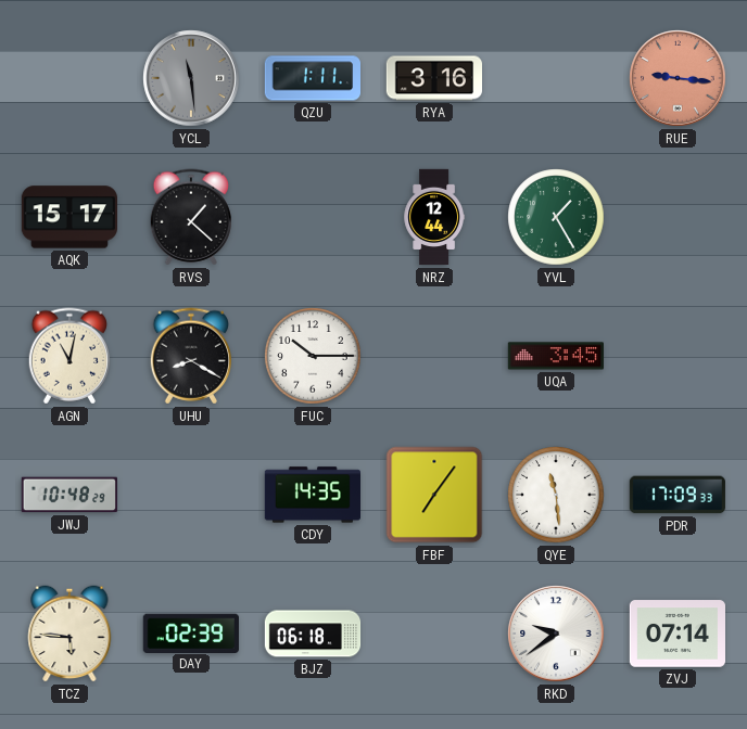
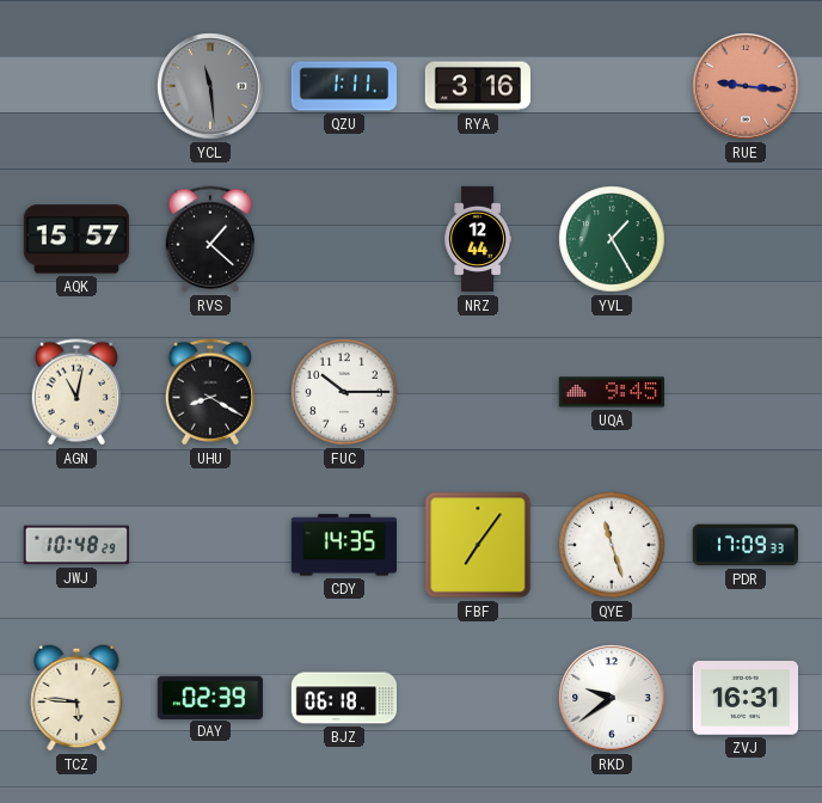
AQK: 15:17 -> 15:57 (75, 239)
UQA: 3:45 -> 9:45 (611, 392)
QYE: 11:29 -> 11:27 (612, 545)
ZVJ: 07:14 -> 16:31 (744, 698)
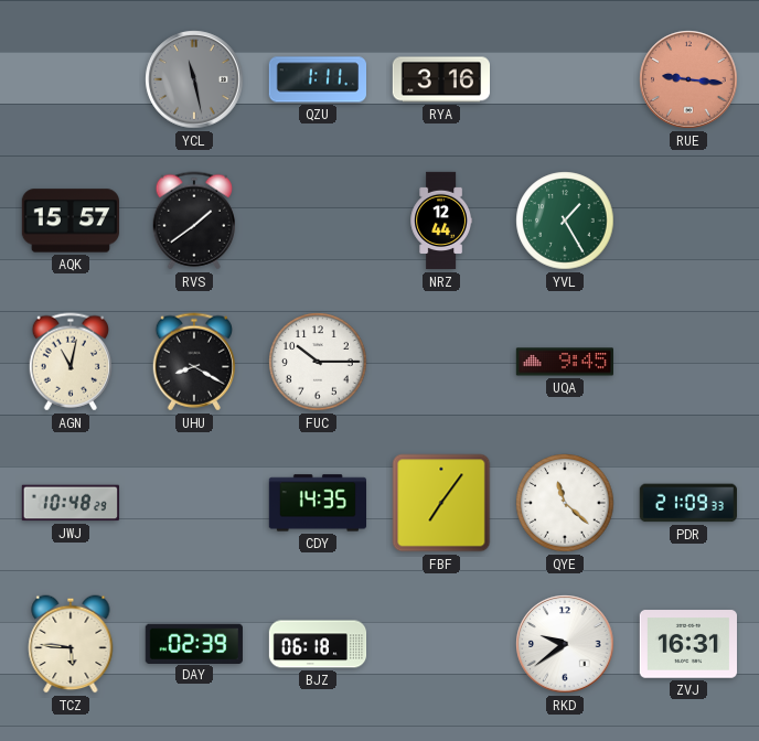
YCL: 11:29 -> 11:28 (194, 79)
RVS: 1:22 -> 1:39 (193, 221)
QYE: 11:27 -> 11:22 (565, 503)
PDR: 17:09 -> 21:09 (688, 503)
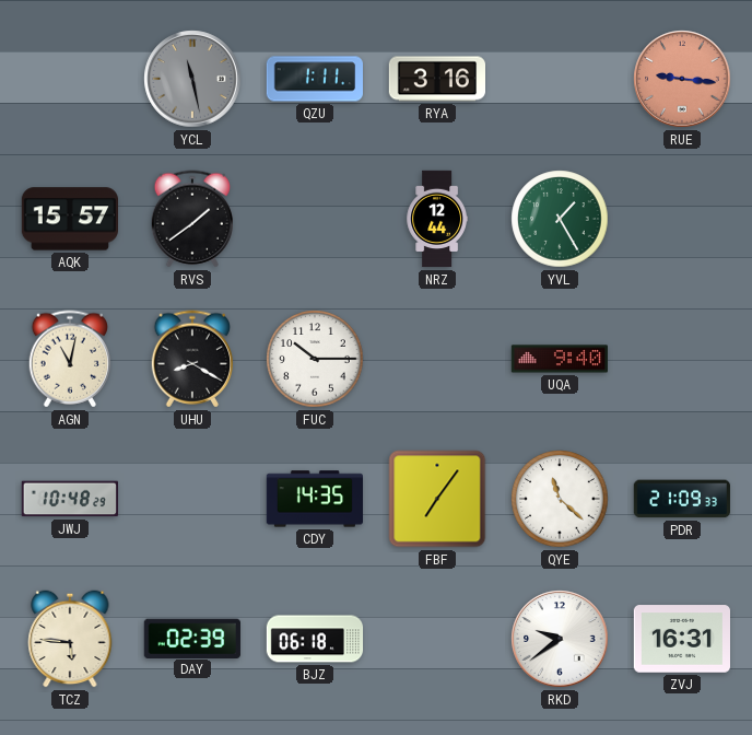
UQA: 9:45 -> 9:40 (559, 359)
